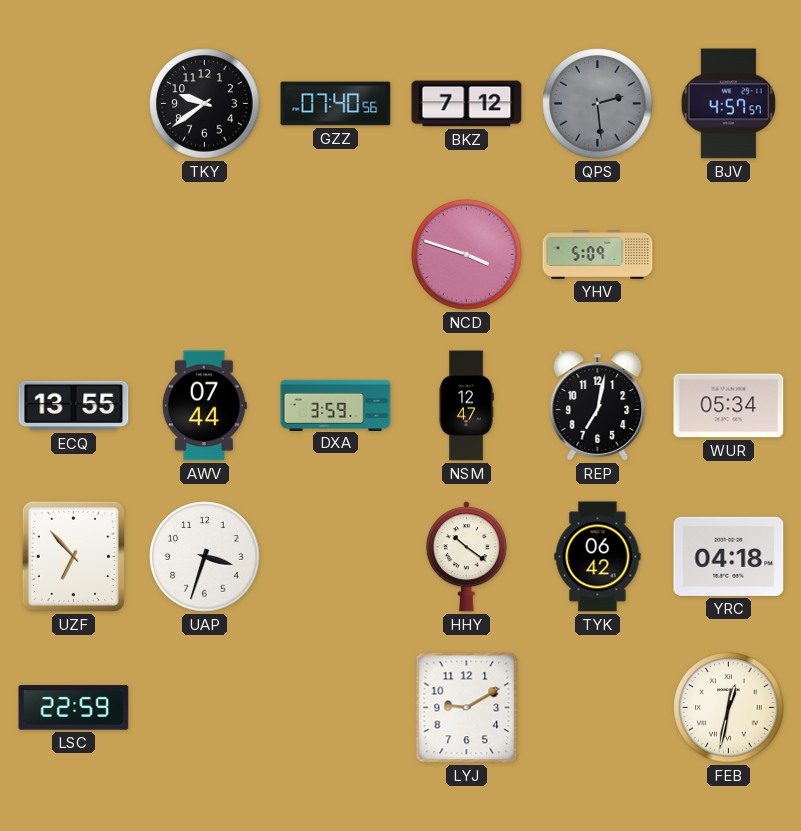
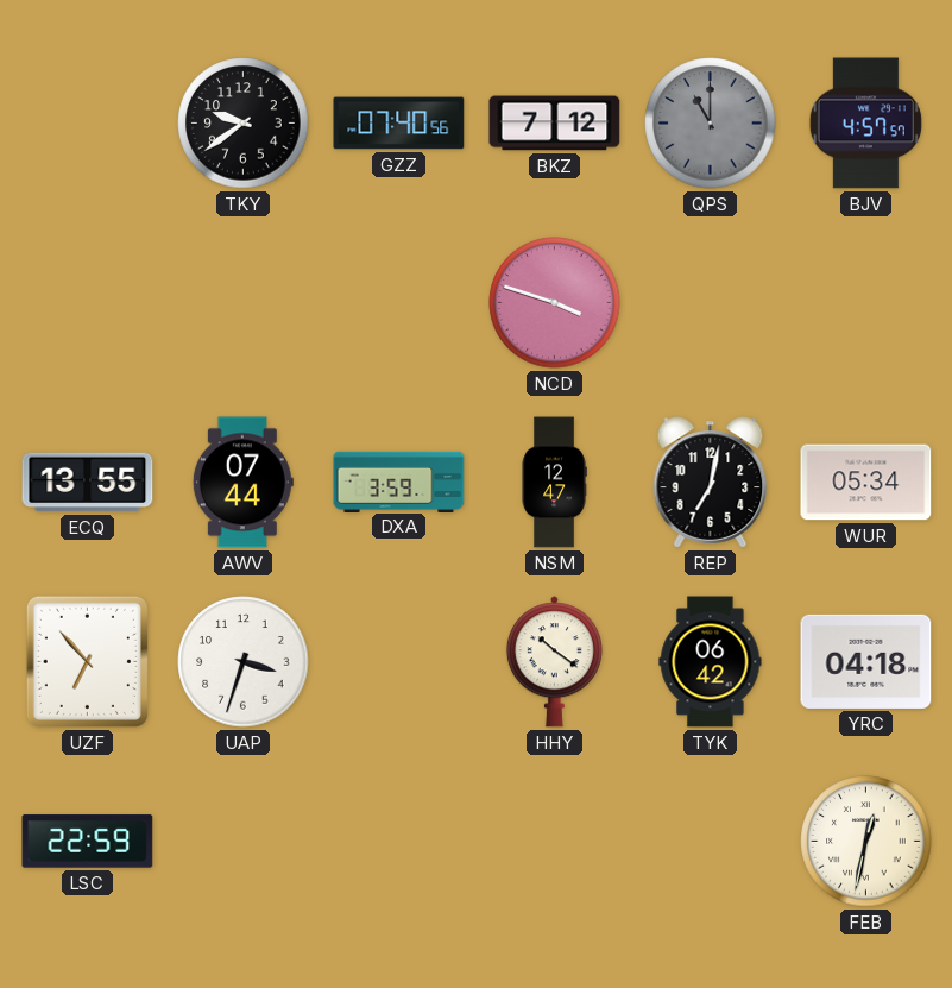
QPS: 2:29 -> 11:00 (711, 124)
YHV: 5:09 -> none (598, 255)
LYJ: 9:10 -> none (467, 708)
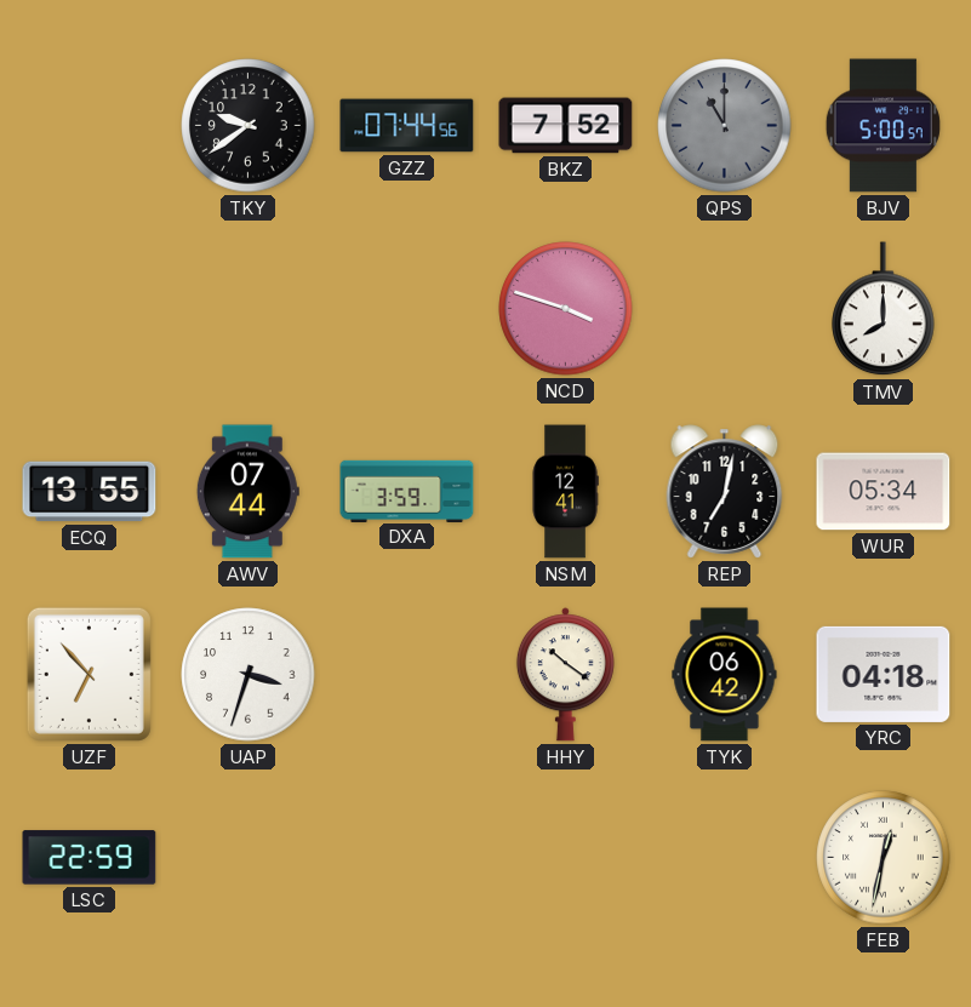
GZZ: 07:40 -> 07:44 (407, 126)
BKZ: 7:12 -> 7:52 (566, 126)
BJV: 4:57 -> 5:00 (883, 126)
TMV: none -> 8:00 (884, 309)
NSM: 12:47 -> 12:41 (565, 492)
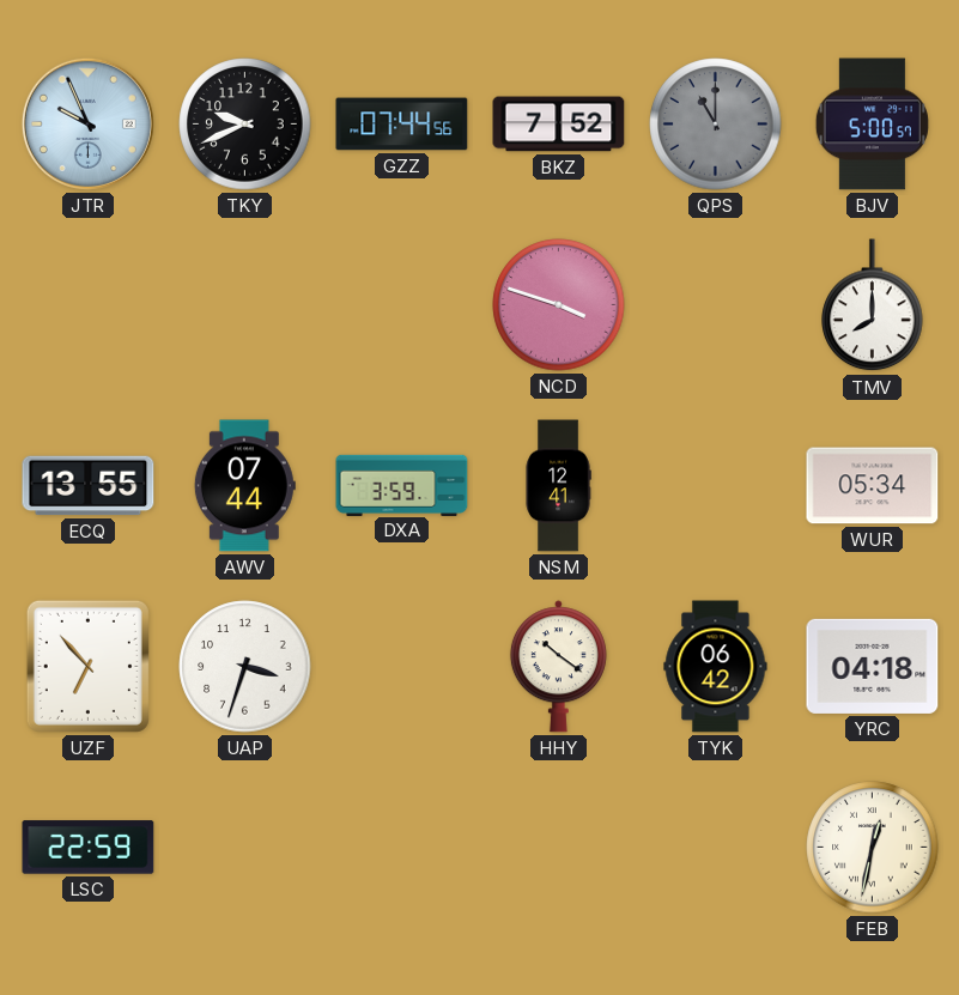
JTR: none -> 9:56 (87, 123)
TKY: 9:39 -> 9:41 (245, 125)
REP: 7:02 -> none (725, 492)
